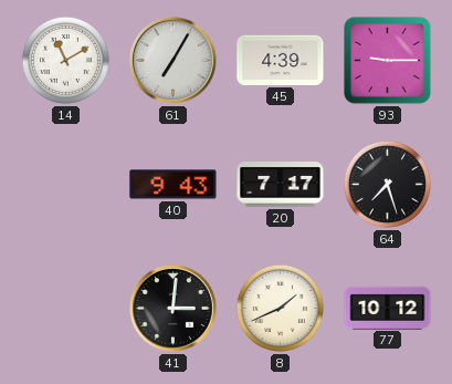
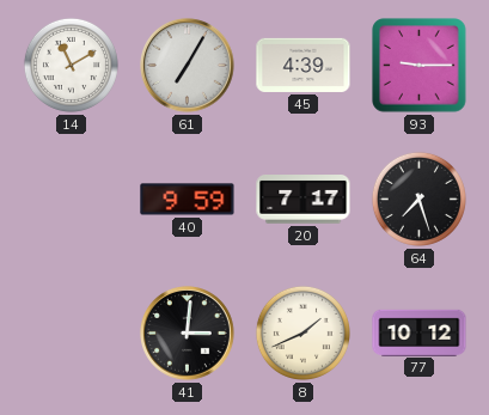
40: 9:43 -> 9:59 (188, 200)
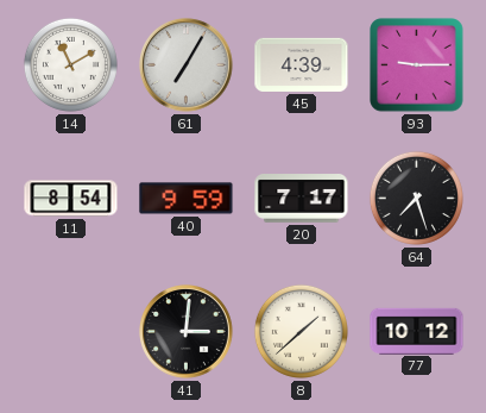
11: none -> 8:54 (71, 199)
8: 1:41 -> 1:38 (301, 331)
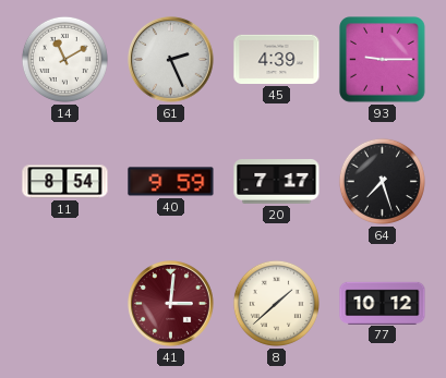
61: 7:05 -> 2:26 (171, 60)
41 dial: black -> burgundy (171, 304)
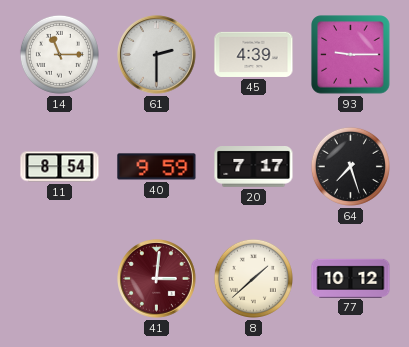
14: 11:10 -> 11:15 (59, 54)
61: 2:26 -> 2:30 (157, 55)
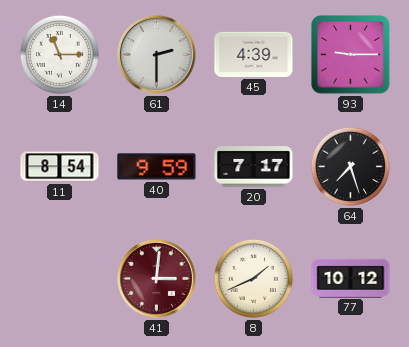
8: 1:38 -> 1:41 (253, 278)
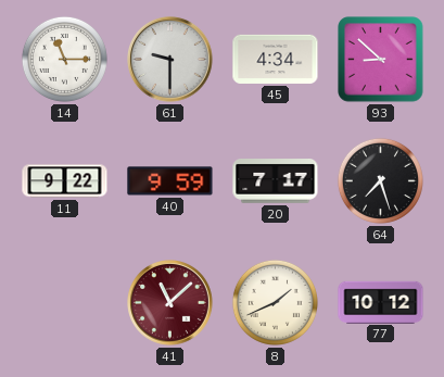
61: 2:30 -> 9:30 (170, 60)
45: 4:39 -> 4:34 (276, 59)
93: 9:15 -> 8:52 (381, 60)
11: 8:54 -> 9:22 (65, 181)
41: 3:01 -> 11:08 (170, 303)
